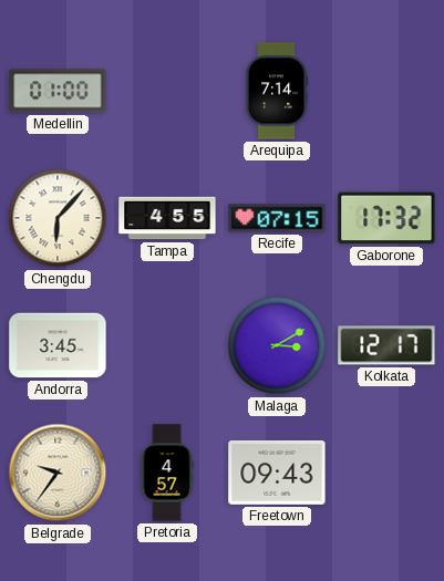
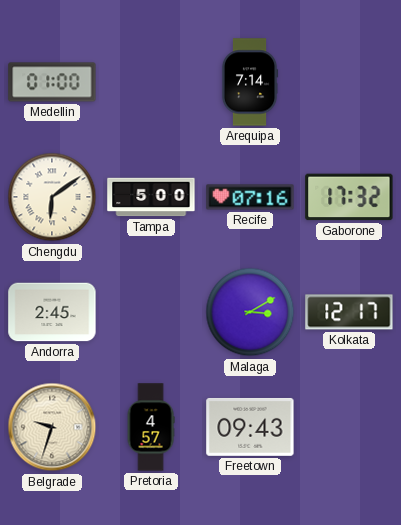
Chengdu: 6:07 -> 6:09 (52, 197)
Tampa: 4:55 -> 5:00 (151, 197)
Recife: 07:15 -> 07:16 (250, 197)
Andorra: 3:45 -> 2:45 (52, 312)
Belgrade: 9:36 -> 9:33 (52, 427)
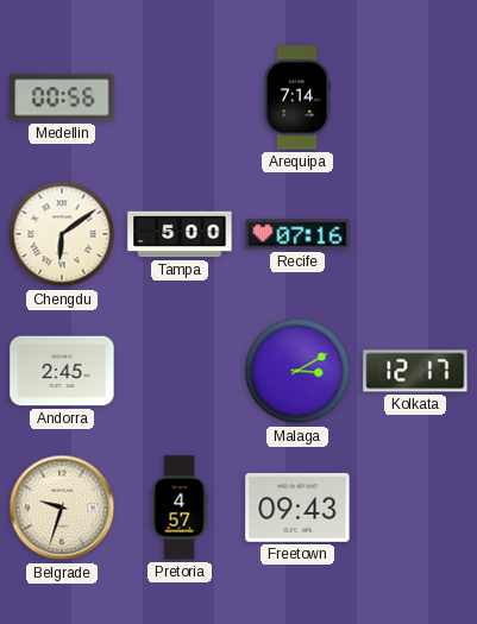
Medellin: 01:00 -> 00:56 (62, 97)
Gaborone: 17:32 -> none (349, 197)
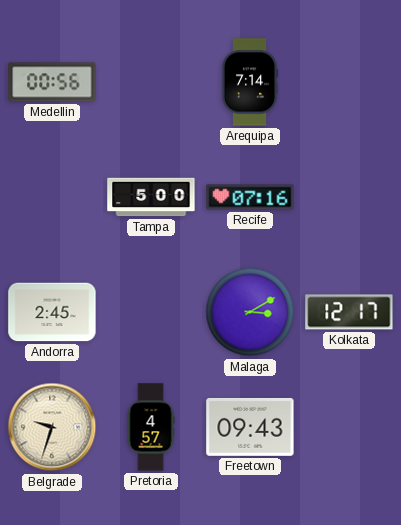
Chengdu: 6:09 -> none (62, 234)
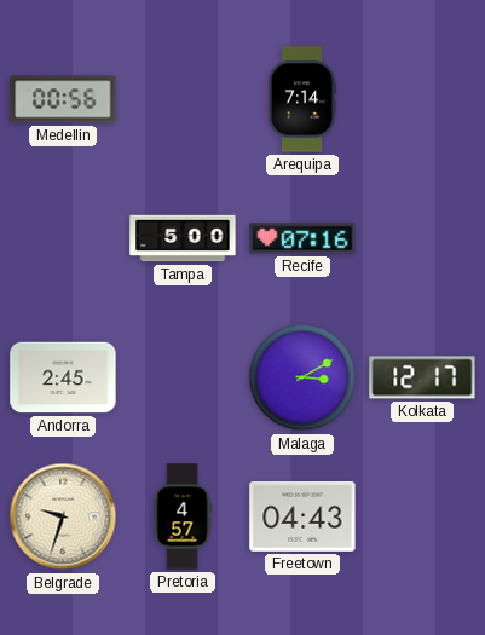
Freetown: 09:43 -> 04:43 (302, 516)
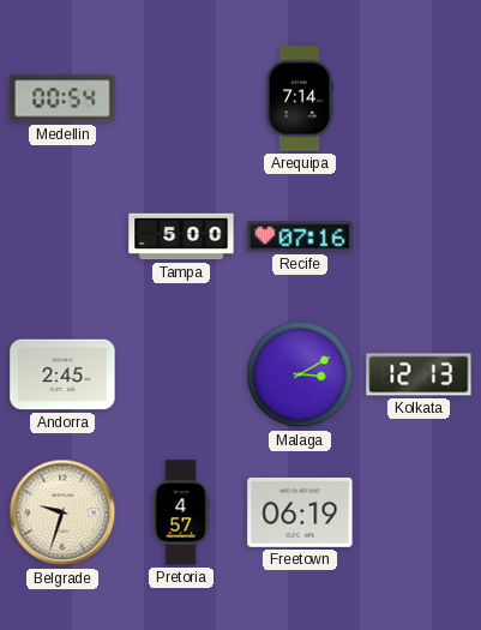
Medellin: 00:56 -> 00:54 (62, 98)
Kolkata: 12:17 -> 12:13 (419, 374)
Freetown: 04:43 -> 06:19 (300, 512)
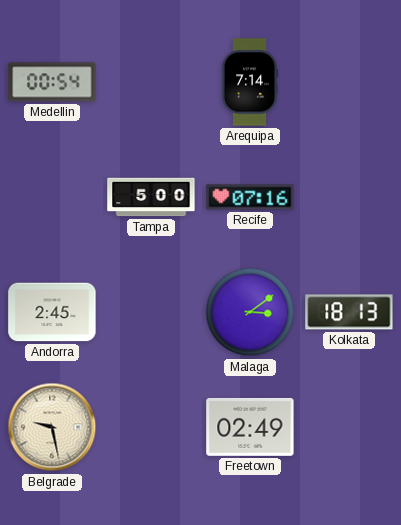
Malaga: 3:10 -> 3:09 (250, 312)
Kolkata: 12:13 -> 18:13 (349, 312)
Belgrade: 9:33 -> 9:28 (52, 427)
Pretoria: 4:57 -> none (181, 512)
Freetown: 06:19 -> 02:49 (250, 427)
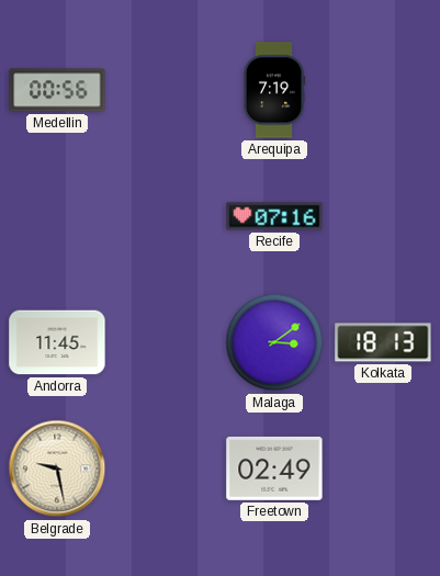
Medellin: 00:54 -> 00:56 (57, 90)
Arequipa: 7:14 -> 7:19 (274, 90)
Tampa: 5:00 -> none (151, 197)
Andorra: 2:45 -> 11:45 (57, 342)
